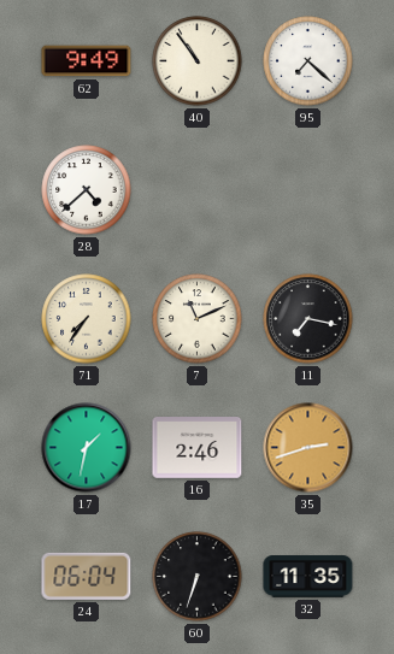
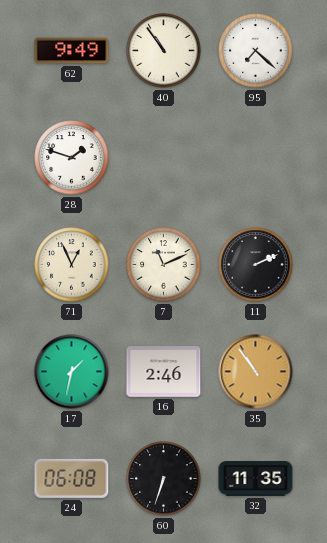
28: 4:38 -> 1:48 (72, 158)
71: 7:36 -> 12:56 (72, 265)
11: 7:17 -> 2:11 (256, 265)
35: 2:42 -> 10:54 (256, 372)
24: 06:04 -> 06:08 (72, 478)
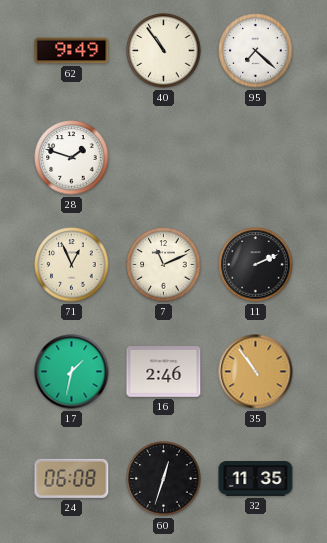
60: 6:33 -> 12:33 (164, 479)
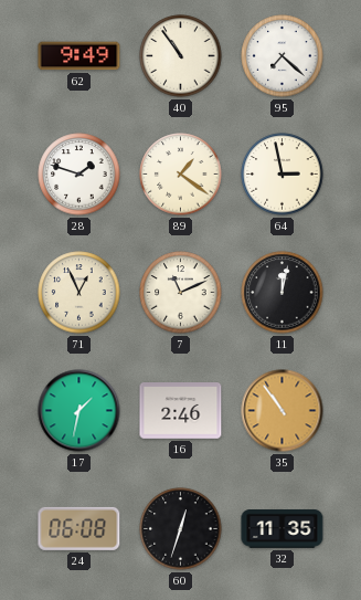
89: none -> 1:21 (181, 175)
64: none -> 2:58 (283, 175)
11: 2:11 -> 12:02 (283, 293)
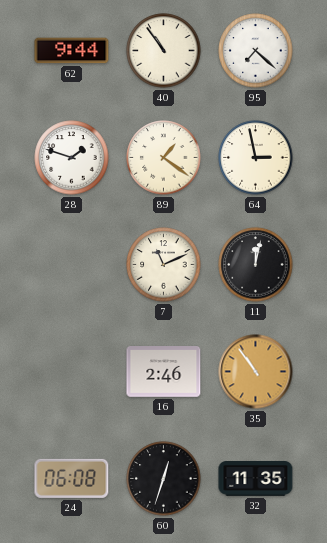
62: 9:49 -> 9:44 (72, 51)
71: 12:56 -> none (79, 293)
17: 1:32 -> none (79, 411)
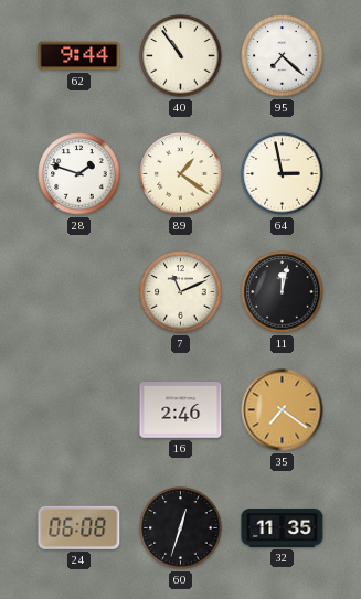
35: 10:54 -> 7:21 (283, 410)
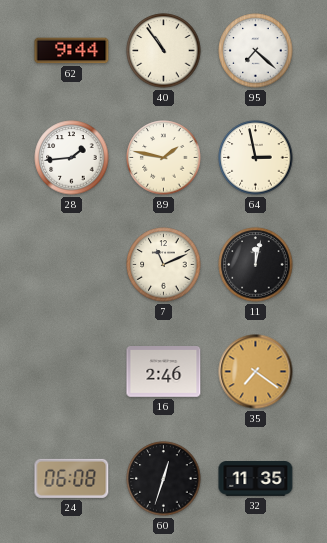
28: 1:48 -> 1:44 (72, 158)
89: 1:21 -> 1:47 (164, 158)
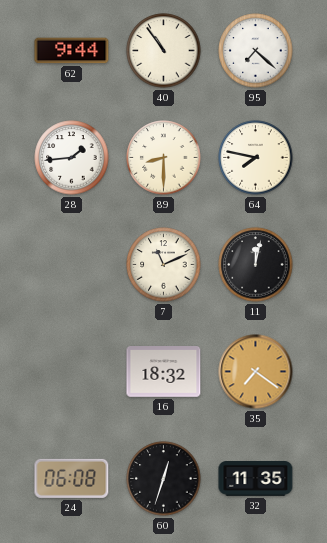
89: 1:47 -> 8:30 (164, 158)
64: 2:58 -> 7:47 (256, 158)
16: 2:46 -> 18:32 (164, 372)
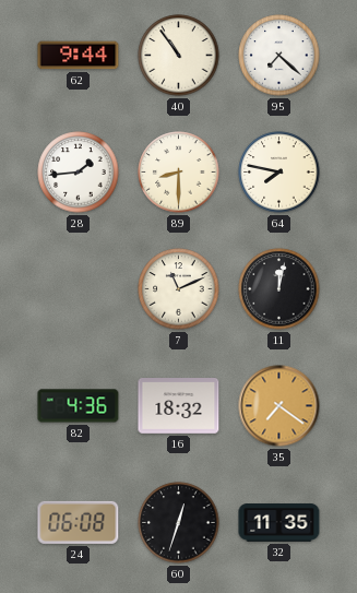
82: none -> 4:36 (79, 406)
